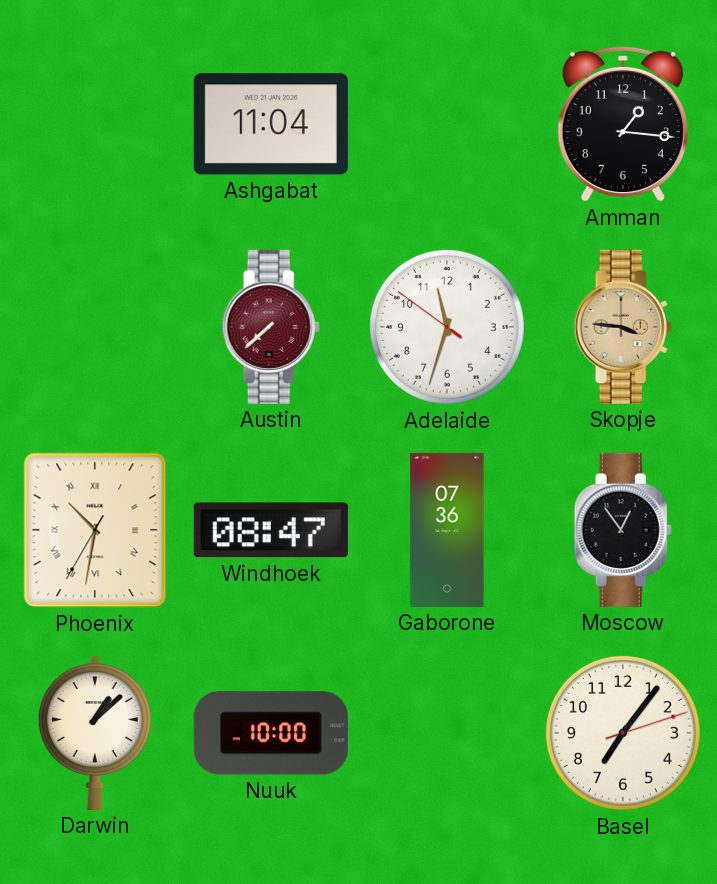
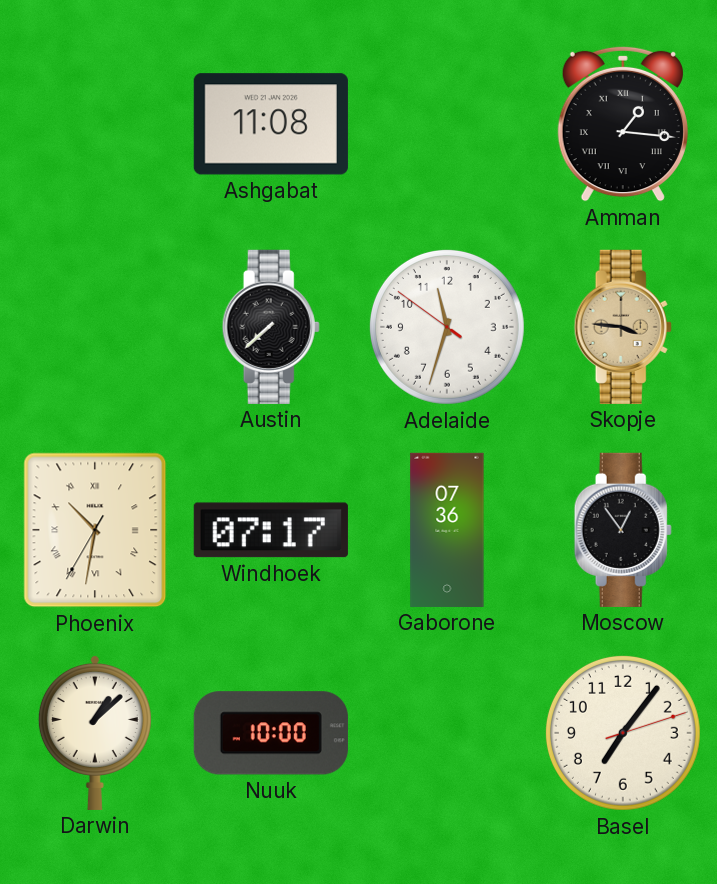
Ashgabat: 11:04 -> 11:08 (271, 124)
Amman numerals: Arabic -> Roman (623, 124)
Austin dial: burgundy -> black (271, 327)
Windhoek: 08:47 -> 07:17 (271, 530)
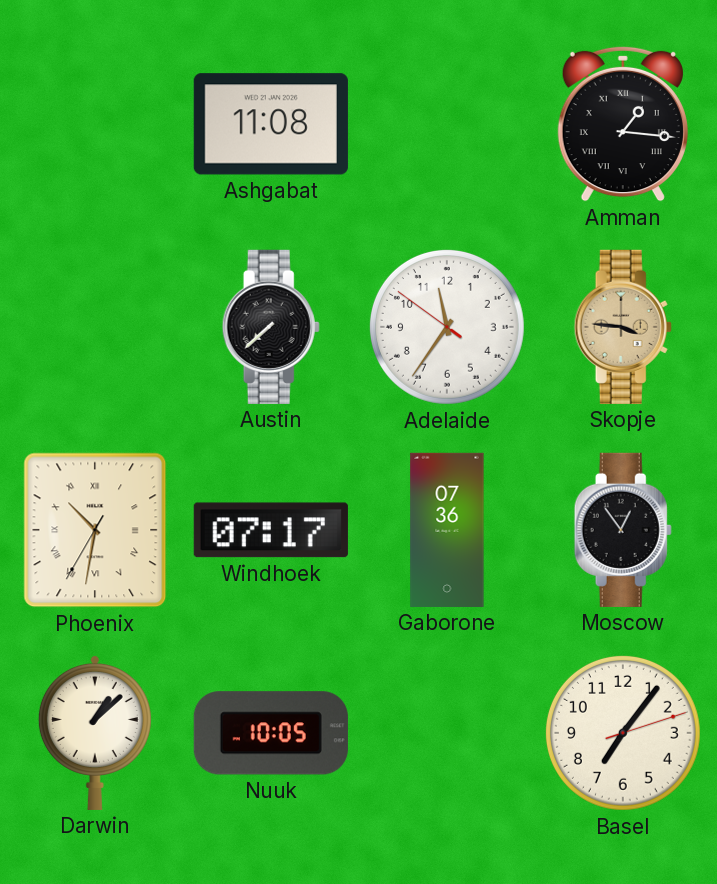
Adelaide: 11:32 -> 11:35 (447, 327)
Nuuk: 10:00 -> 10:05 (271, 733)
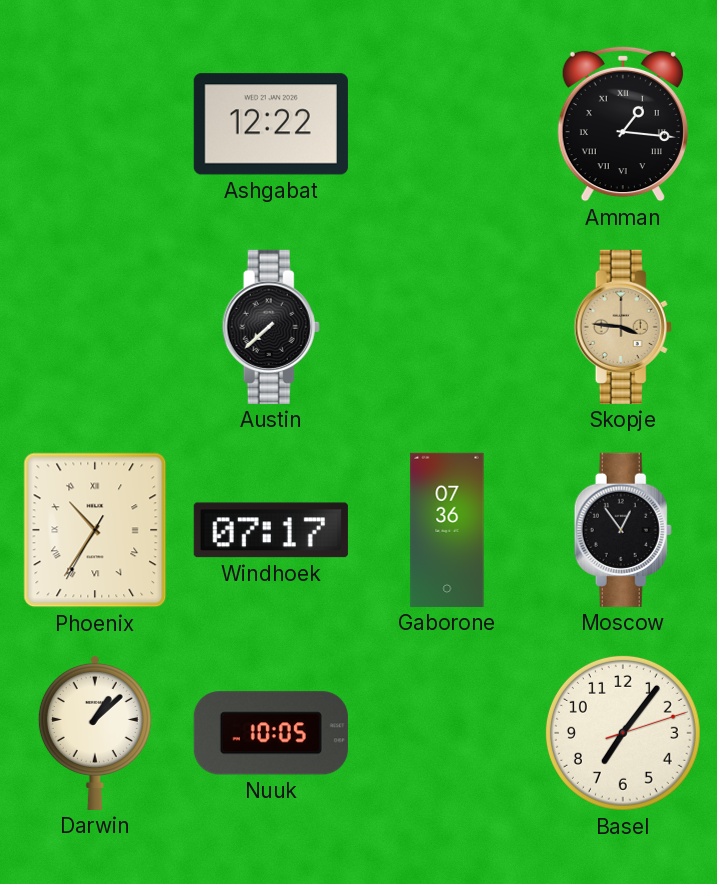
Ashgabat: 11:08 -> 12:22 (271, 124)
Adelaide: 11:35 -> none (447, 327)
Phoenix: 10:31 -> 10:35 (95, 530)
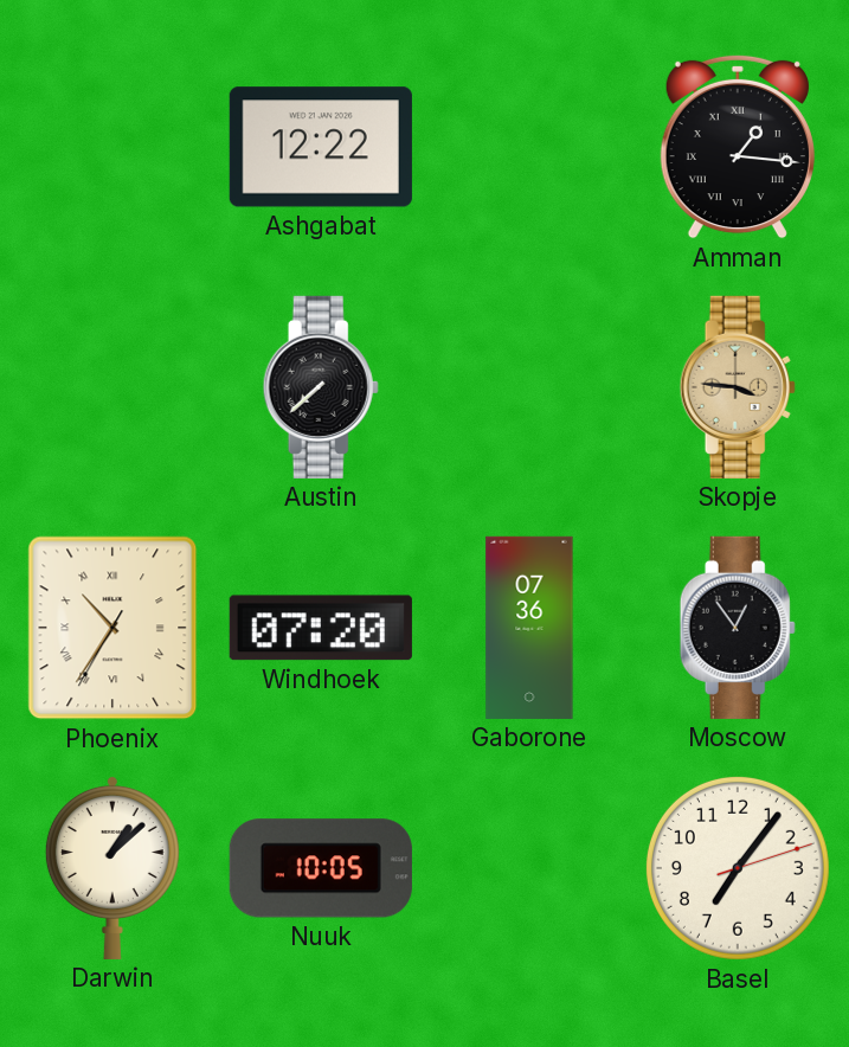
Windhoek: 07:17 -> 07:20 (321, 628)
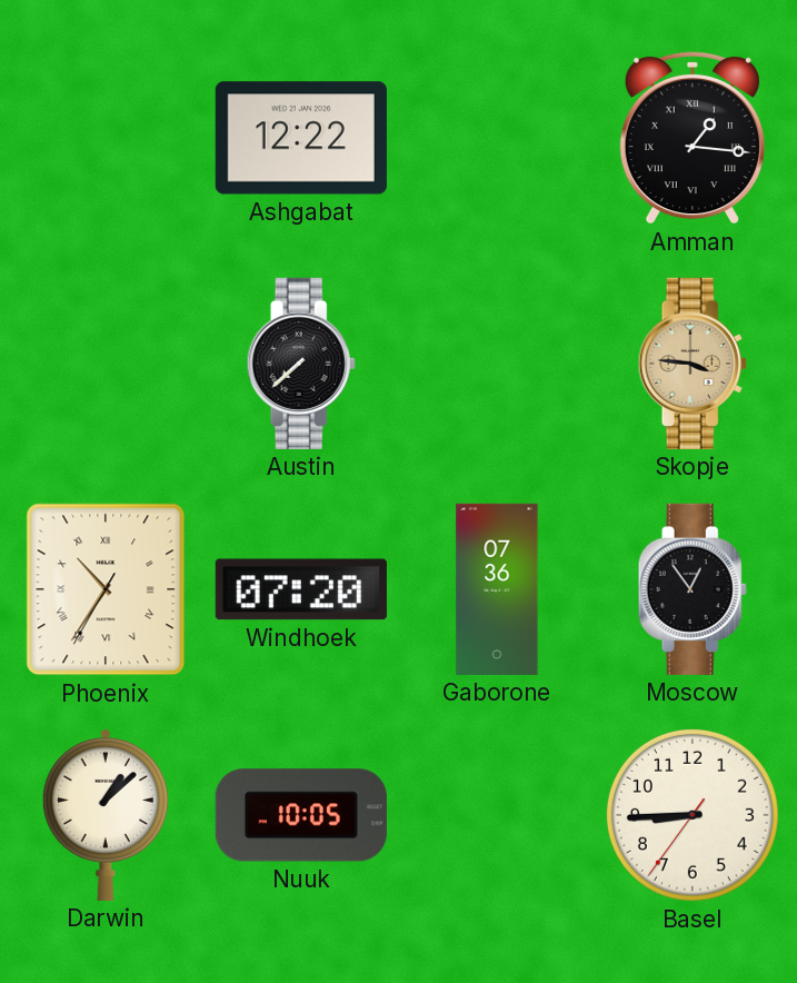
Basel: 7:06 -> 8:44 (693, 815)
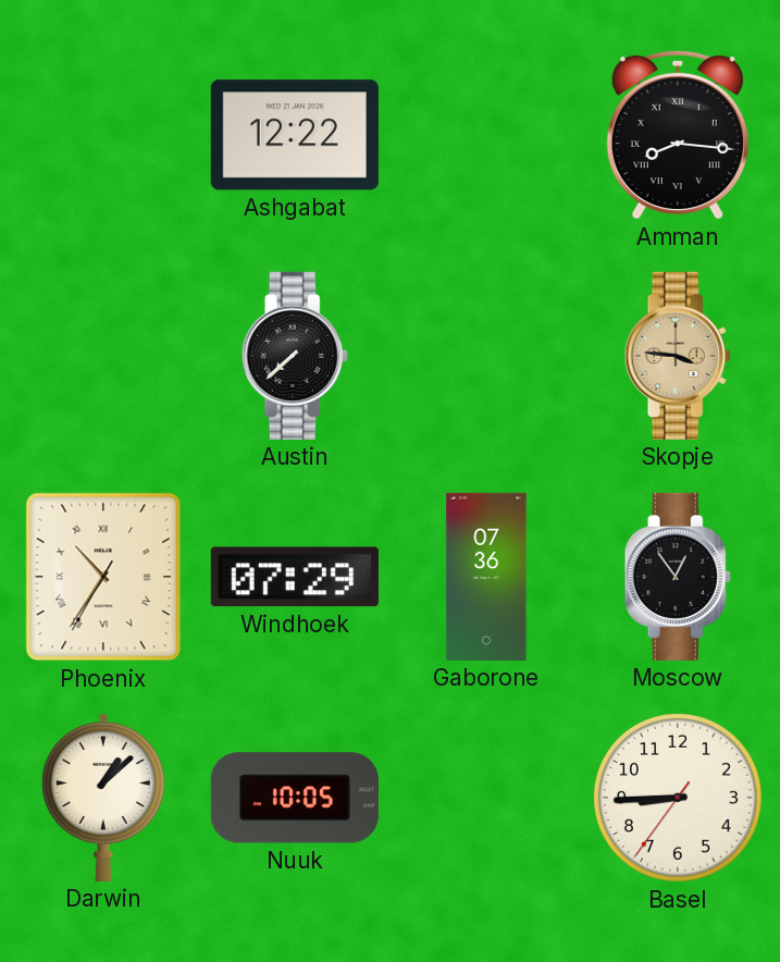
Amman: 1:16 -> 8:16 (678, 135)
Windhoek: 07:20 -> 07:29 (295, 577)
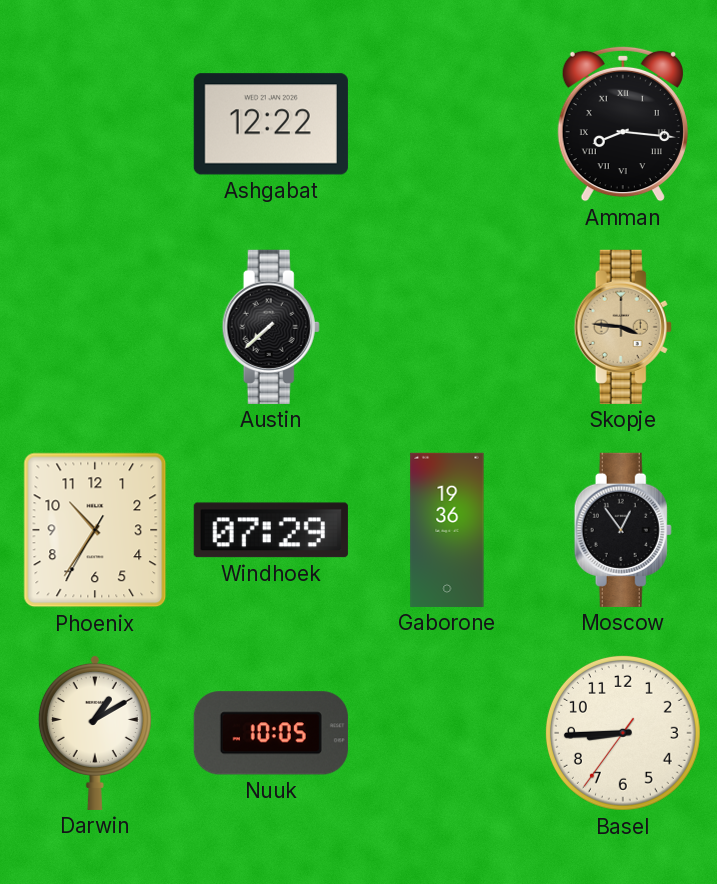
Phoenix numerals: Roman -> Arabic (95, 530)
Gaborone: 07:36 -> 19:36 (447, 530)
Darwin: 1:08 -> 1:10 (95, 732)
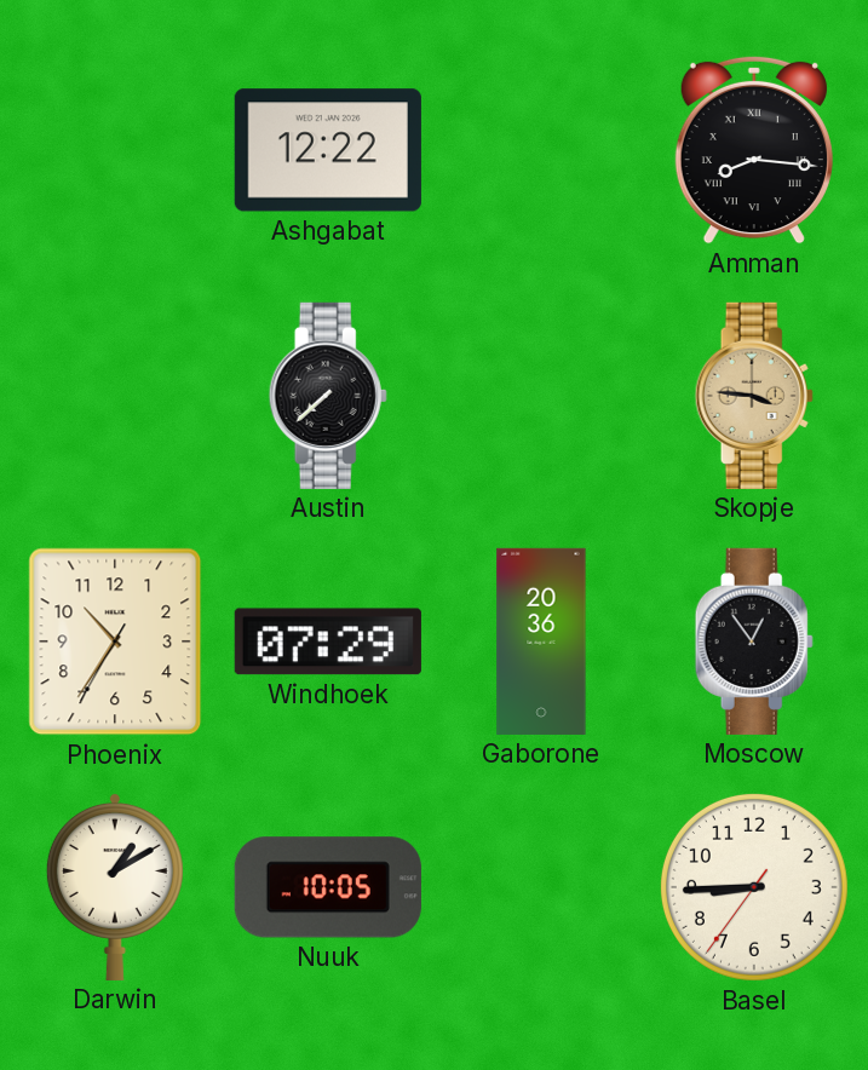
Gaborone: 19:36 -> 20:36 (541, 642)
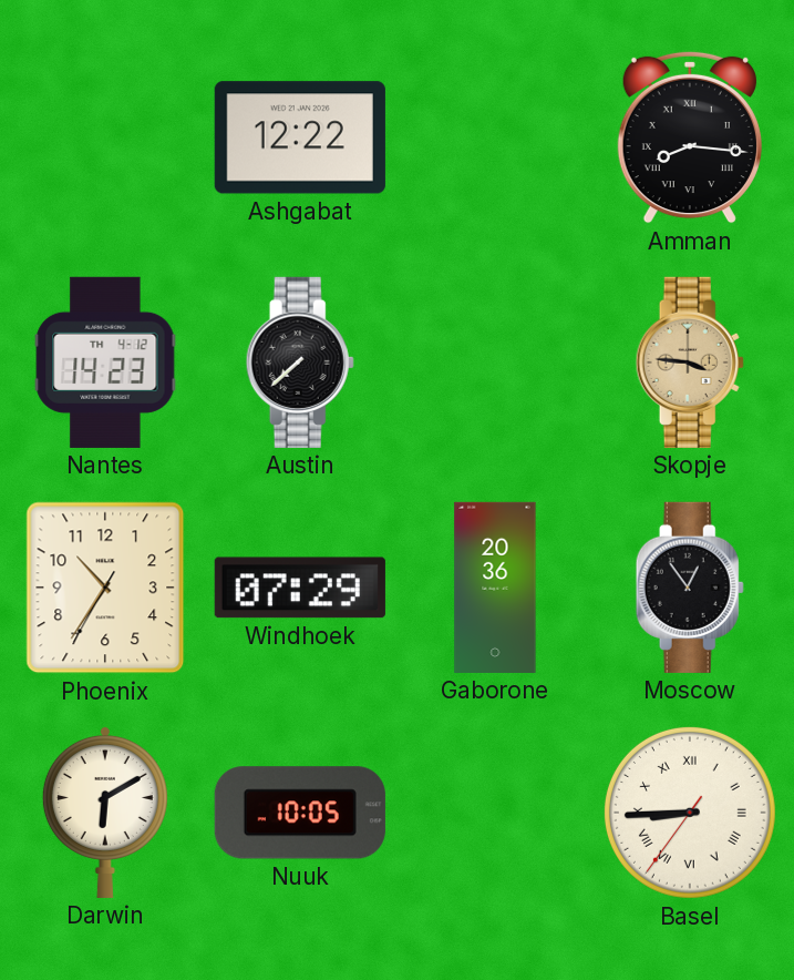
Nantes: none -> 14:23 (105, 363)
Darwin: 1:10 -> 6:10 (105, 811)
Basel numerals: Arabic -> Roman (690, 813)
